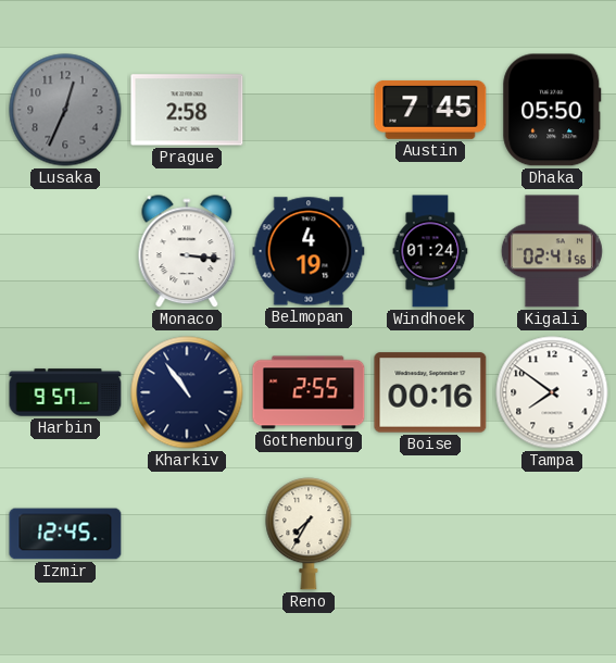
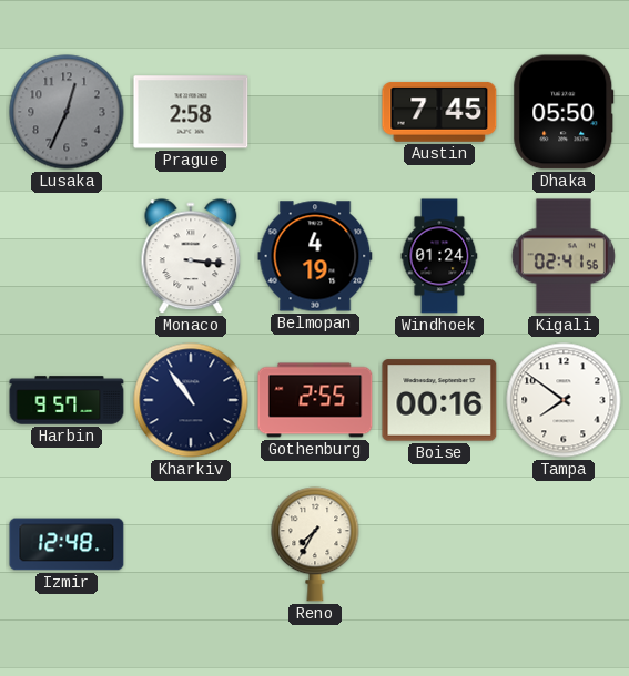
Izmir: 12:45 -> 12:48 (67, 544)
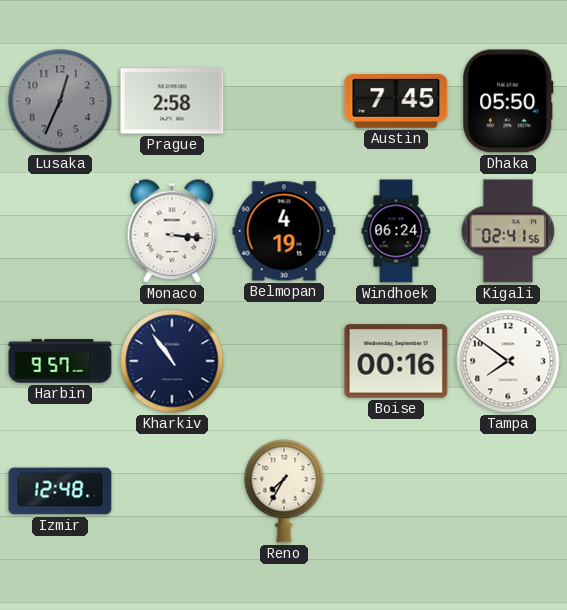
Windhoek: 01:24 -> 06:24 (396, 231)
Gothenburg: 2:55 -> none (315, 400)
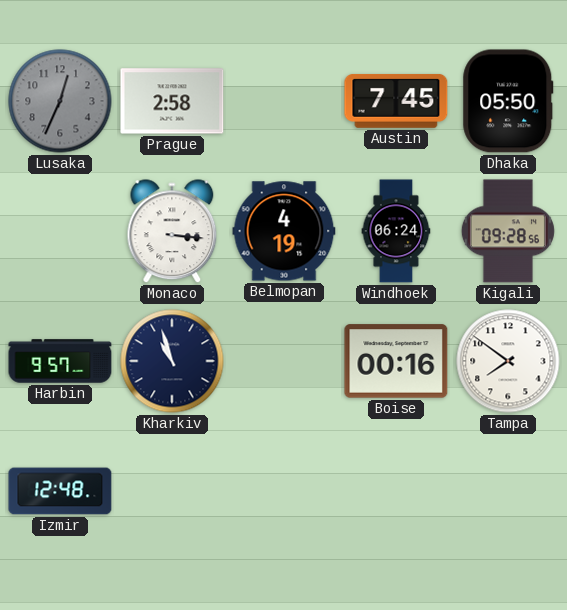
Kigali: 02:41 -> 09:28 (508, 231)
Kharkiv: 10:54 -> 10:57 (172, 361)
Reno: 7:35 -> none (284, 491)
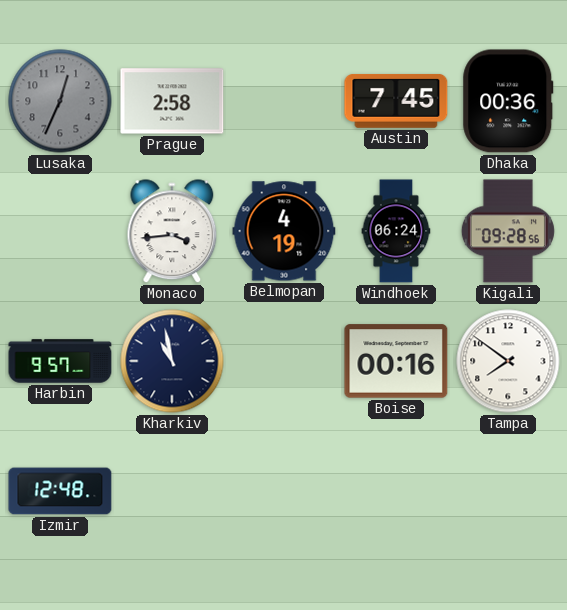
Dhaka: 05:50 -> 00:36 (508, 101)
Monaco: 3:16 -> 3:44 (172, 232)
Kharkiv: 10:57 -> 10:58 (172, 361)
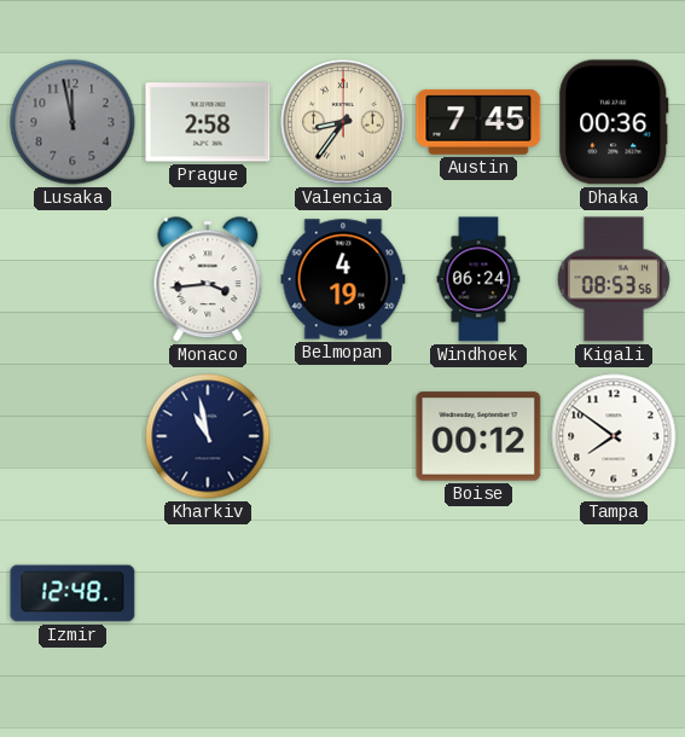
Lusaka: 12:34 -> 11:58 (72, 122)
Valencia: none -> 8:36 (343, 122)
Kigali: 09:28 -> 08:53 (614, 279)
Harbin: 9:57 -> none (60, 361)
Boise: 00:16 -> 00:12 (478, 436)
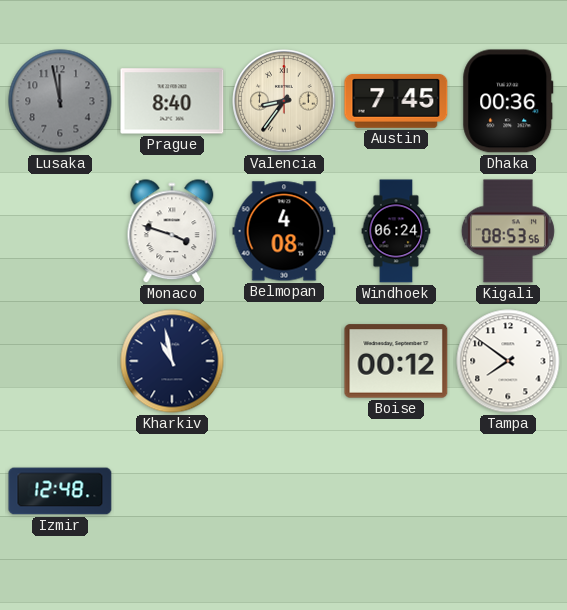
Prague: 2:58 -> 8:40 (172, 101)
Monaco: 3:44 -> 3:48 (172, 232)
Belmopan: 4:19 -> 4:08 (284, 231)
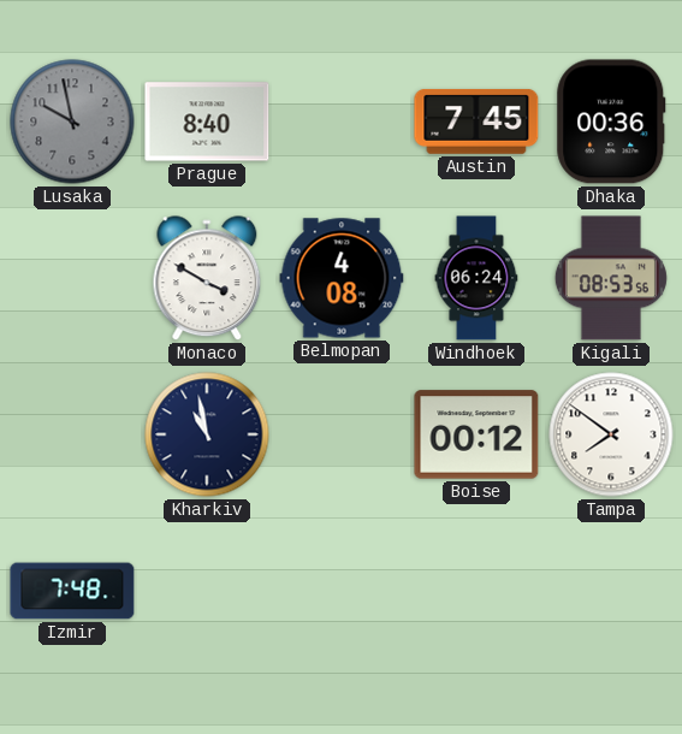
Lusaka: 11:58 -> 9:58 (72, 122)
Valencia: 8:36 -> none (284, 101)
Monaco: 3:48 -> 3:50 (207, 279)
Izmir: 12:48 -> 7:48 (72, 591)
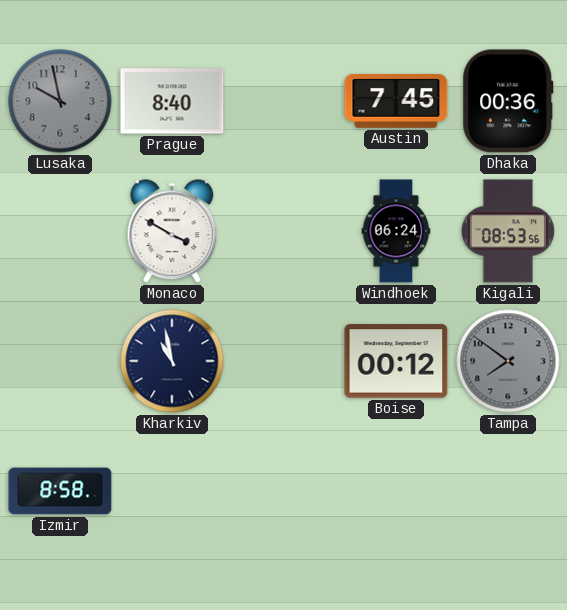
Belmopan: 4:08 -> none (342, 278)
Tampa dial: white -> grey (508, 361)
Izmir: 7:48 -> 8:58 (60, 491)
